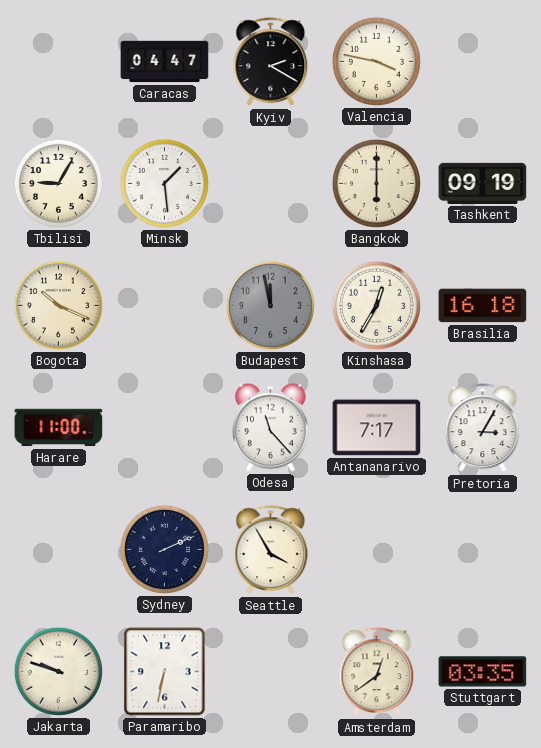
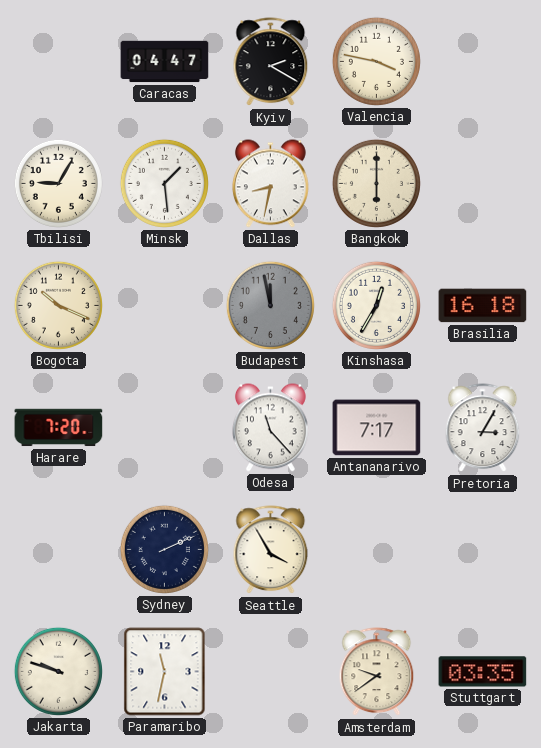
Dallas: none -> 8:32 (271, 184)
Tashkent: 09:19 -> none (483, 183)
Harare: 11:00 -> 7:20 (59, 428)
Paramaribo: 6:32 -> 11:32 (165, 672)
Amsterdam: 12:39 -> 9:39 (377, 672)
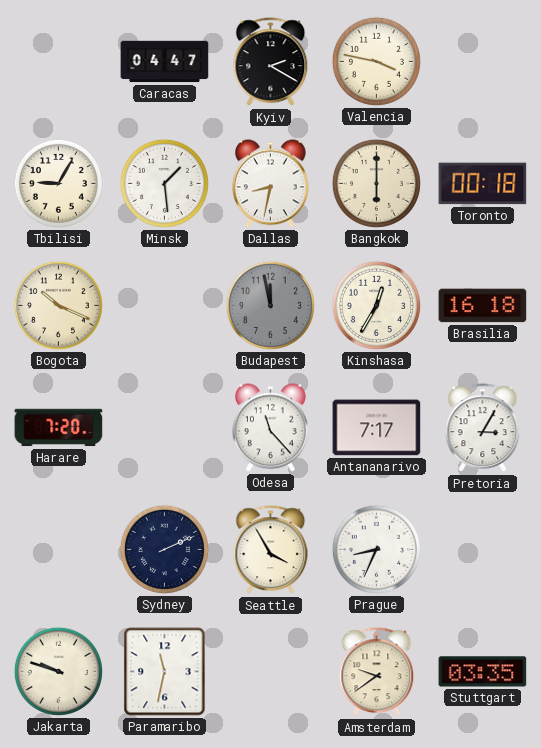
Toronto: none -> 00:18 (483, 184)
Prague: none -> 8:34 (376, 549)
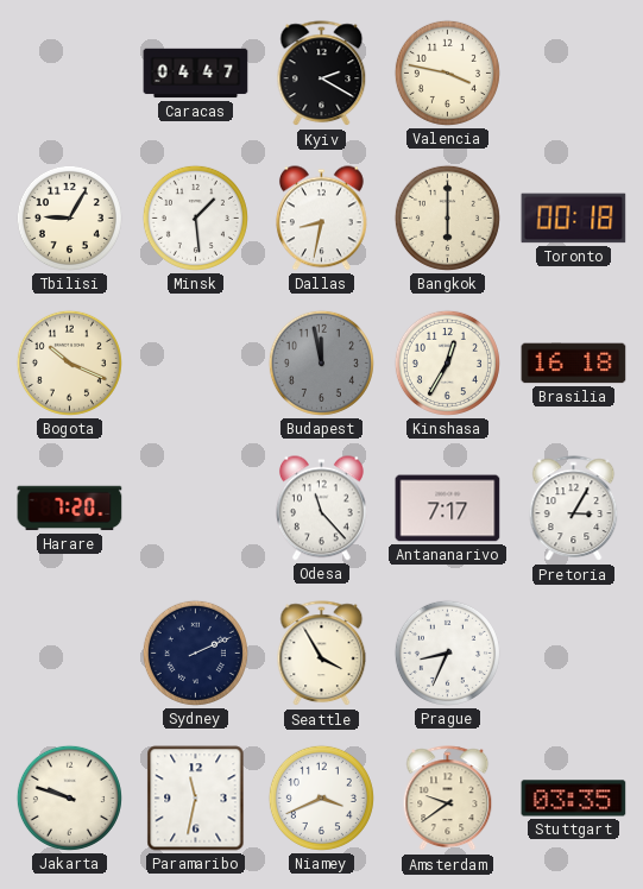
Niamey: none -> 3:41 (321, 797)
